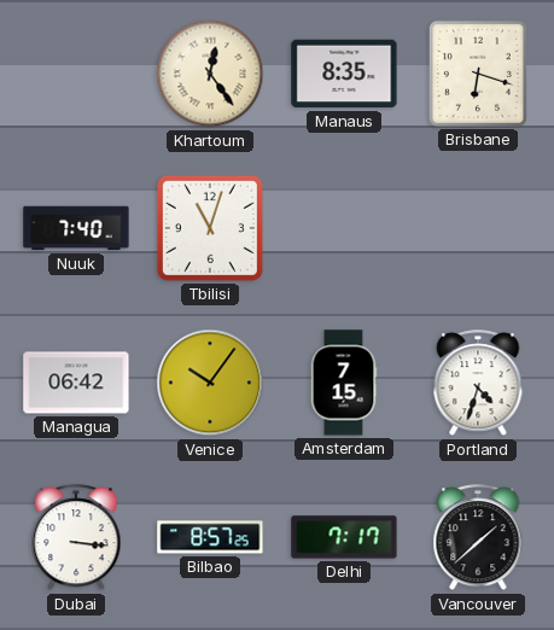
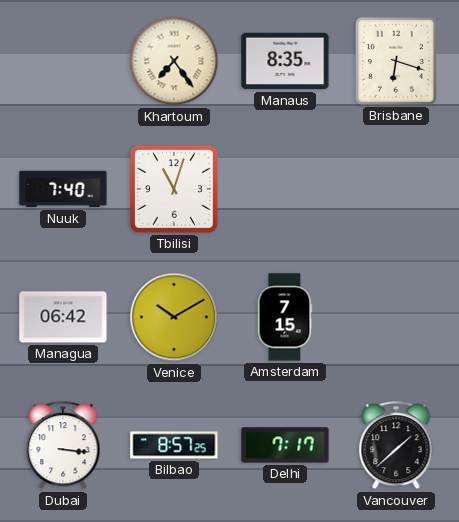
Khartoum: 12:24 -> 7:24 (174, 61)
Venice: 10:06 -> 10:10 (174, 317)
Portland: 4:33 -> none (478, 384)
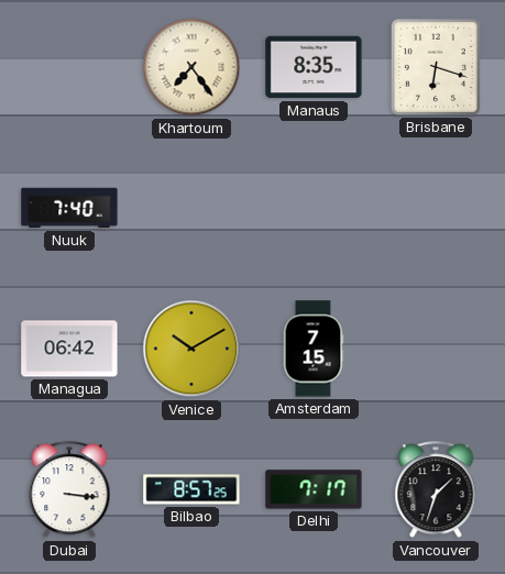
Tbilisi: 11:03 -> none (174, 189)
Vancouver: 1:38 -> 1:33 (436, 490)
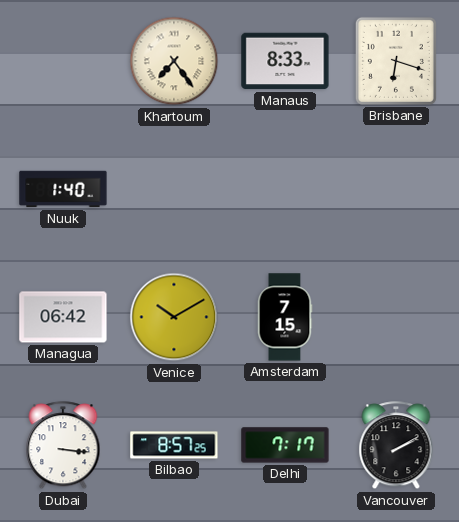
Manaus: 8:35 -> 8:33 (285, 61)
Nuuk: 7:40 -> 1:40 (63, 189)
Vancouver: 1:33 -> 2:10 (396, 446)
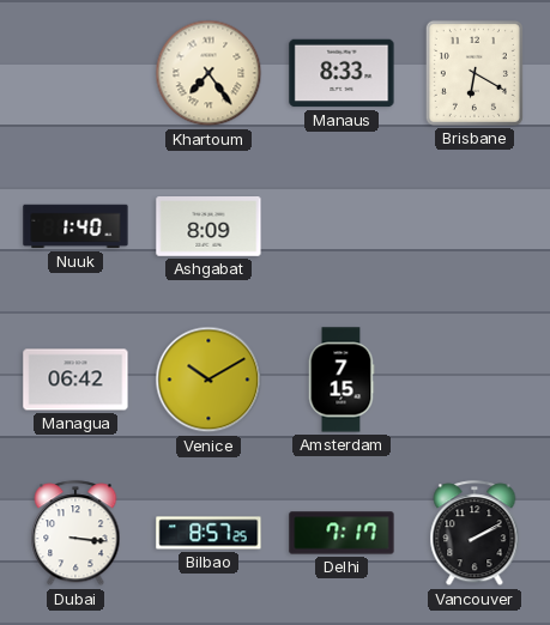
Brisbane: 6:18 -> 6:20 (475, 73)
Ashgabat: none -> 8:09 (208, 227)
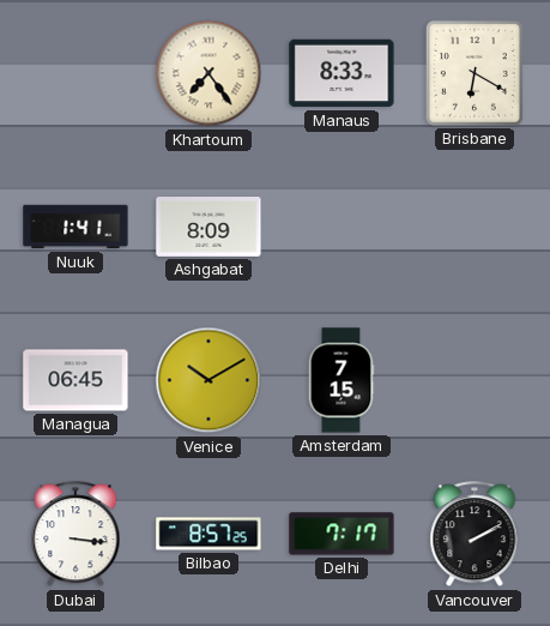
Nuuk: 1:40 -> 1:41 (75, 227)
Managua: 06:42 -> 06:45 (75, 380)
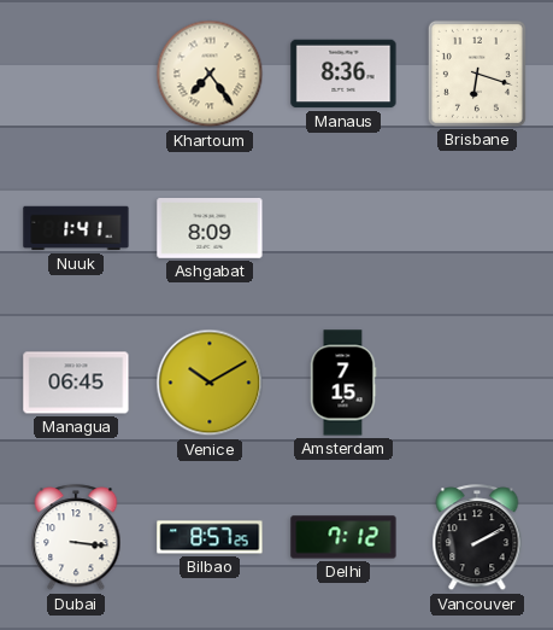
Manaus: 8:33 -> 8:36 (343, 74)
Brisbane: 6:20 -> 6:18 (477, 74)
Delhi: 7:17 -> 7:12 (343, 537)
